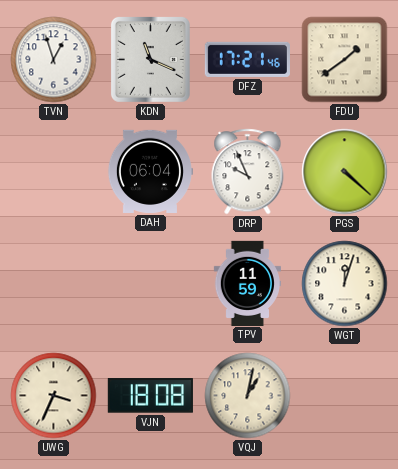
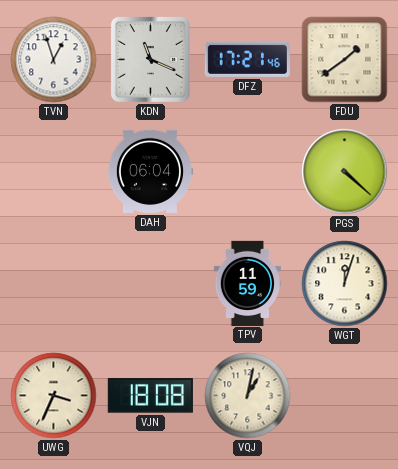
DRP: 9:56 -> none (248, 172)
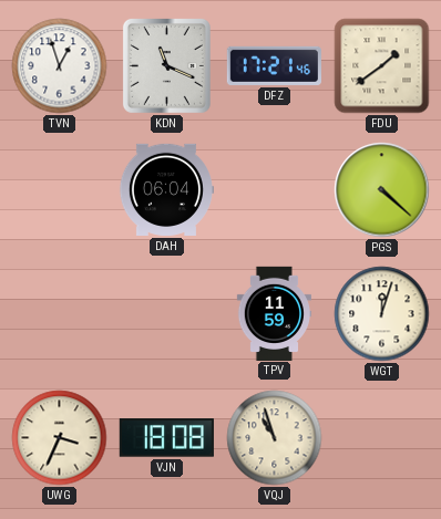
VQJ: 1:02 -> 10:57 (275, 438)
